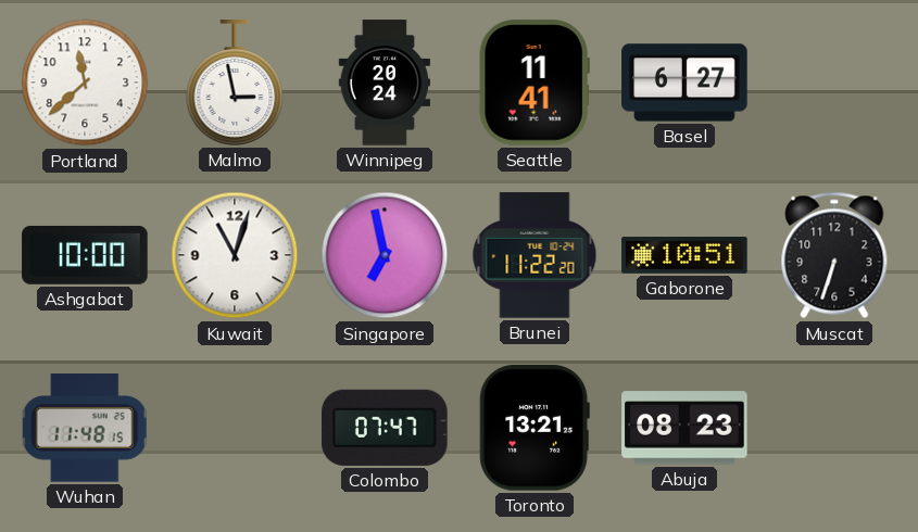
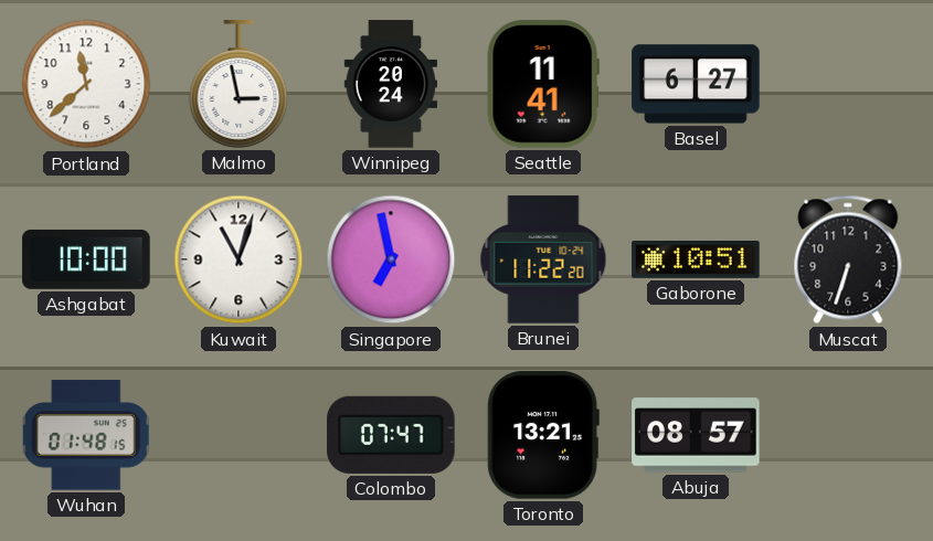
Wuhan: 11:48 -> 01:48 (86, 435)
Abuja: 08:23 -> 08:57 (696, 435)
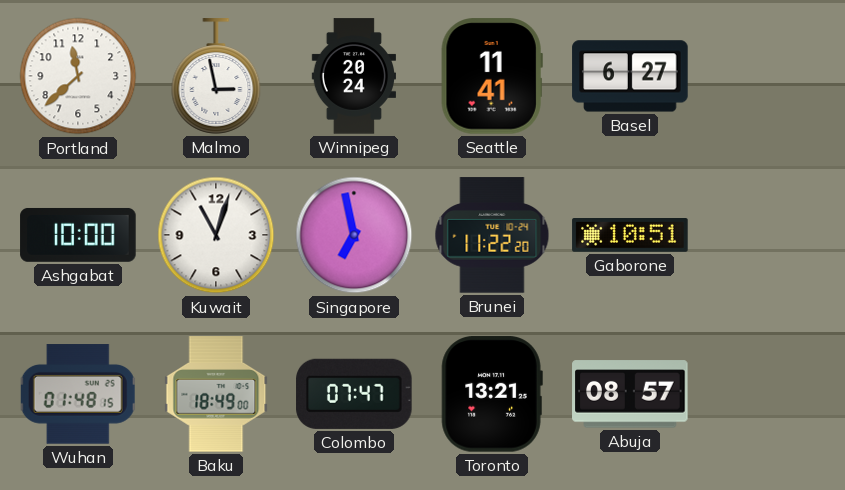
Muscat: 6:33 -> none (848, 259)
Baku: none -> 18:49 (216, 394)
